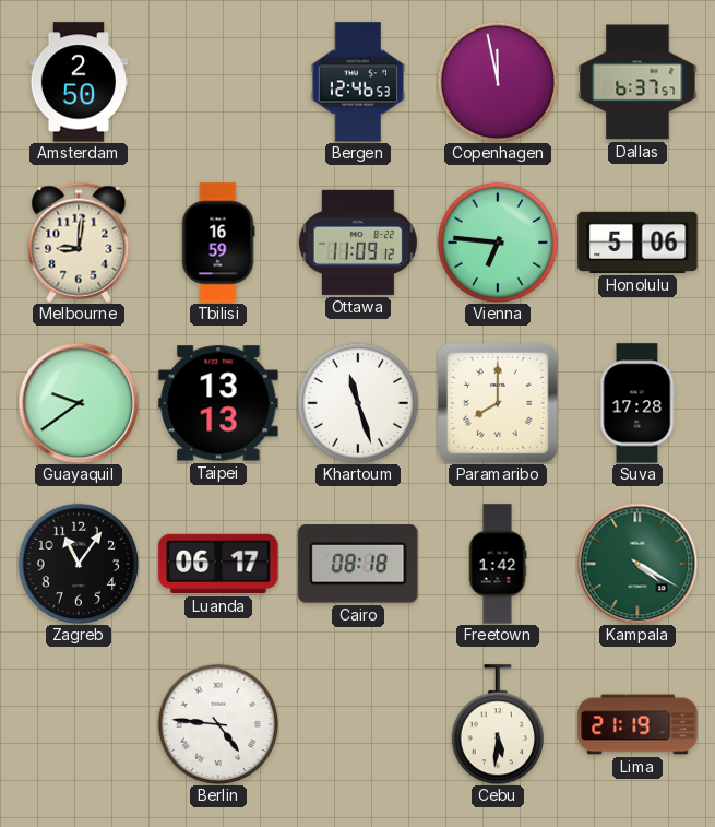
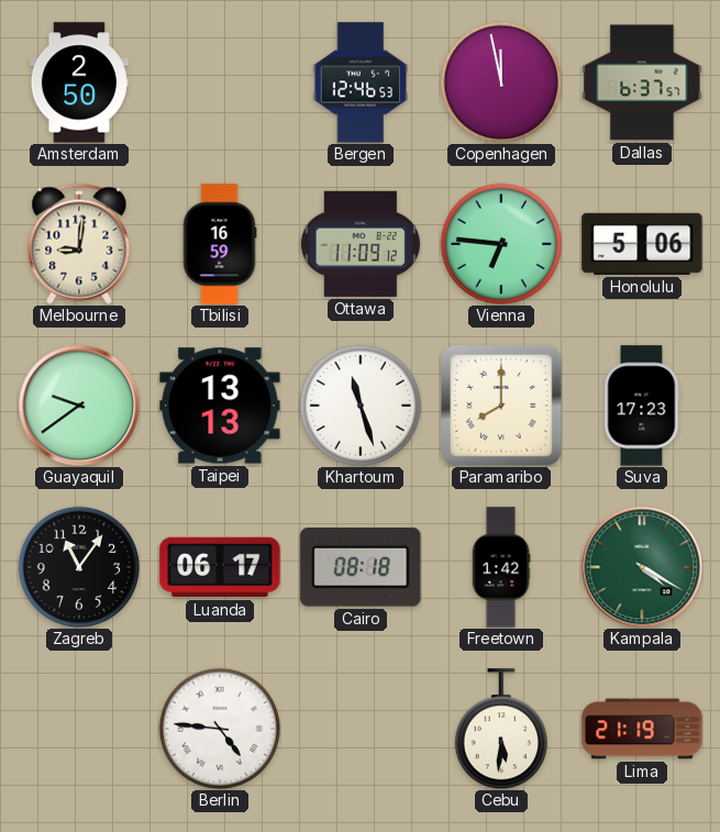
Suva: 17:28 -> 17:23 (642, 406)
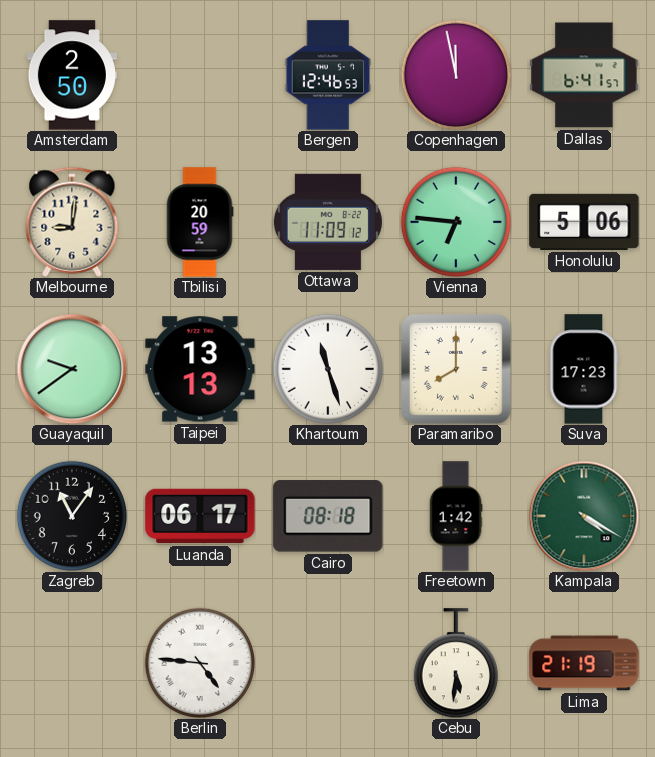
Dallas: 6:37 -> 6:41 (584, 75)
Tbilisi: 16:59 -> 20:59 (200, 222)
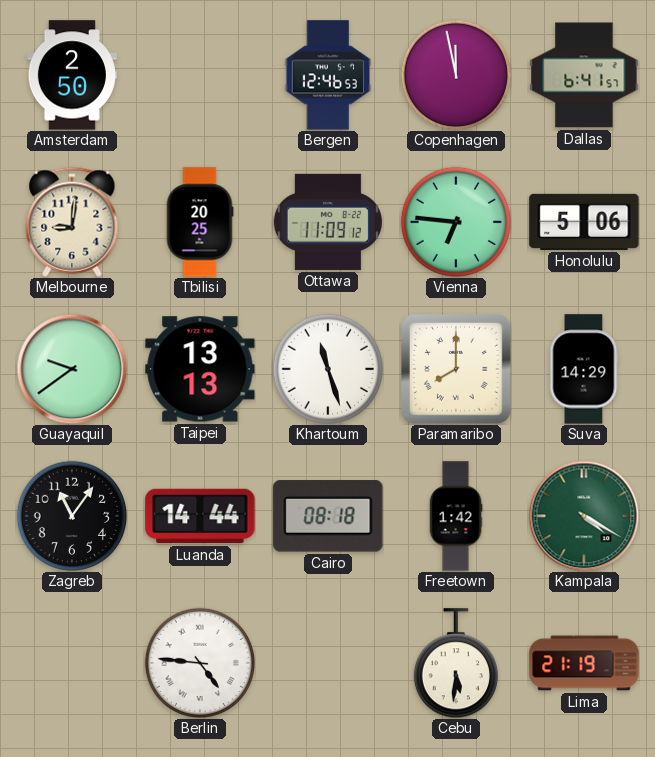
Tbilisi: 20:59 -> 20:25 (200, 222)
Suva: 17:23 -> 14:29 (584, 369)
Luanda: 06:17 -> 14:44 (200, 516)
